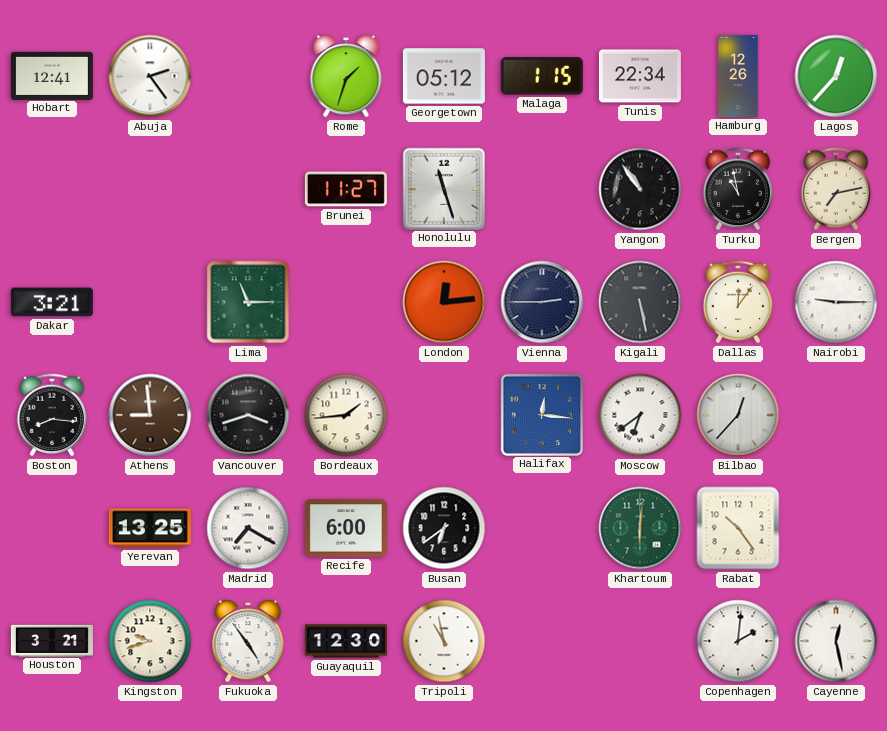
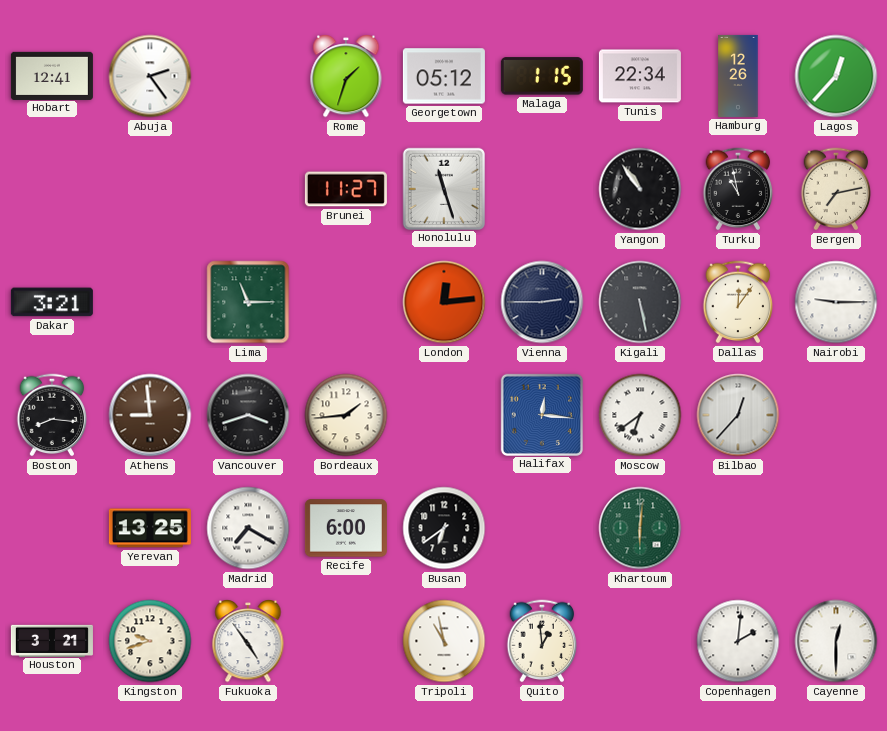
Rabat: 10:24 -> none (738, 528)
Guayaquil: 12:30 -> none (346, 641)
Quito: none -> 12:59 (542, 641)
Cayenne: 12:28 -> 12:30 (836, 641)
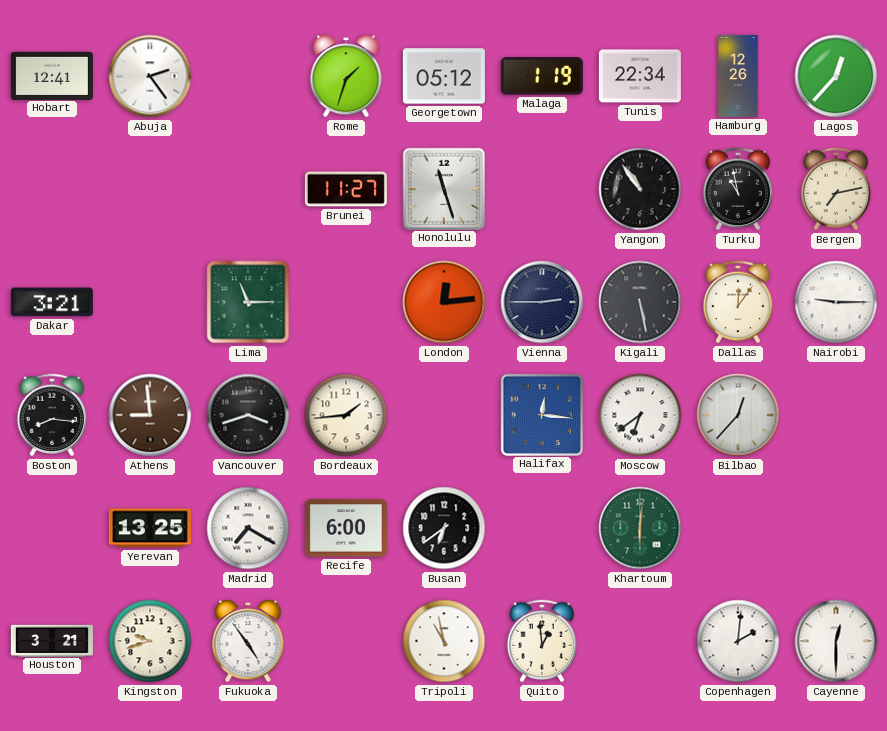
Malaga: 1:15 -> 1:19 (542, 76)
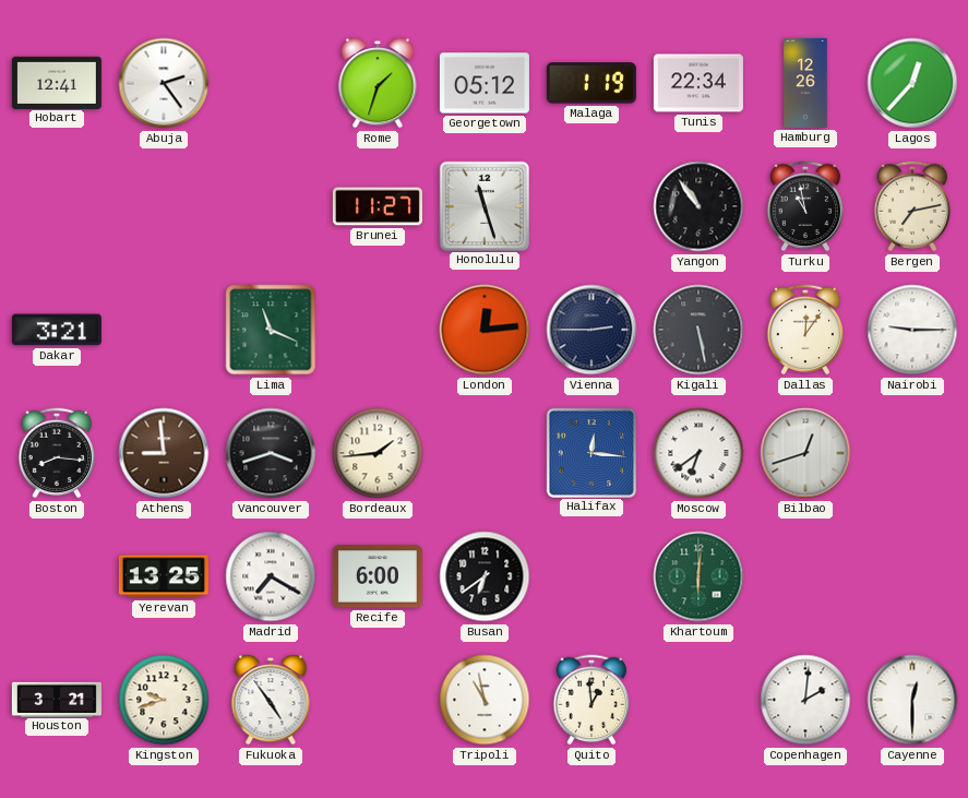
Lima: 11:15 -> 11:19 (271, 330)
Bilbao: 12:37 -> 12:42 (805, 453)
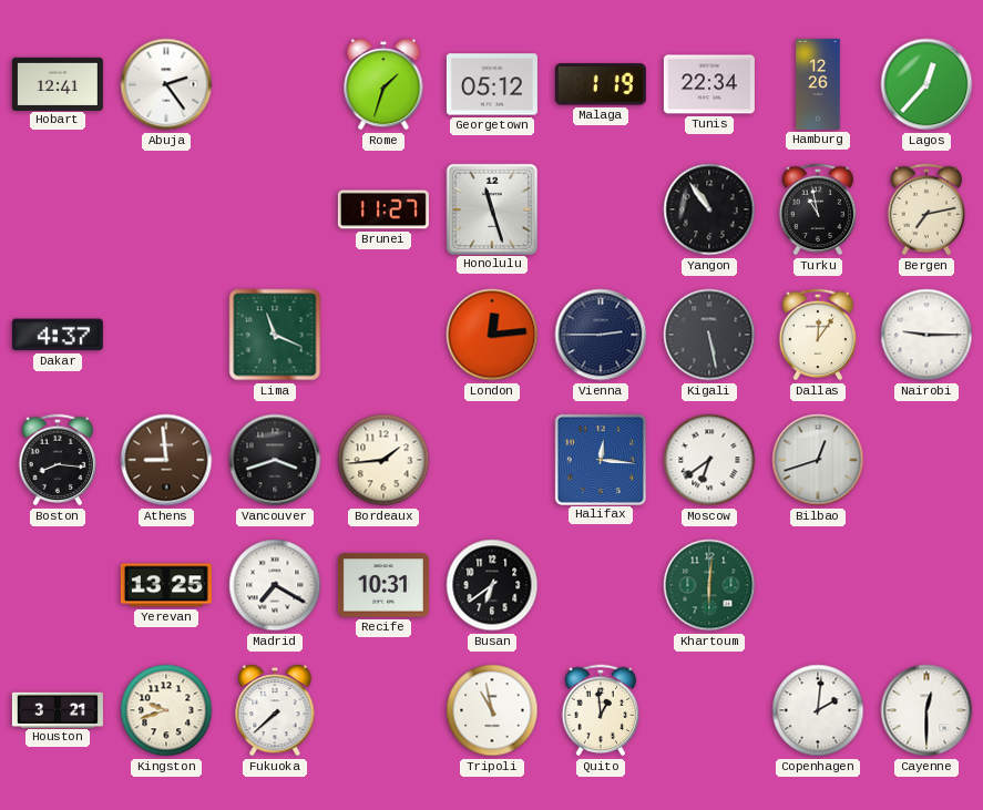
Dakar: 3:21 -> 4:37 (58, 335)
Recife: 6:00 -> 10:31 (383, 585)
Fukuoka: 4:54 -> 7:38 (275, 711)
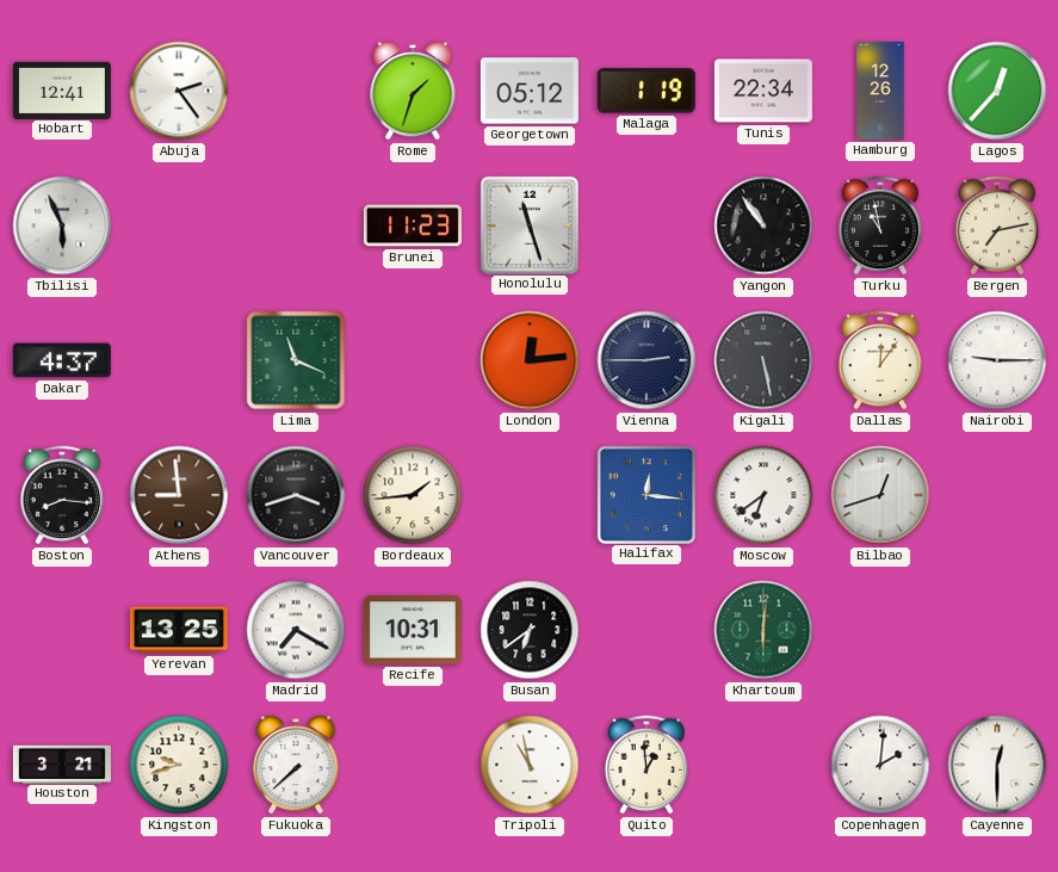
Tbilisi: none -> 5:56 (62, 225)
Brunei: 11:27 -> 11:23 (413, 225)
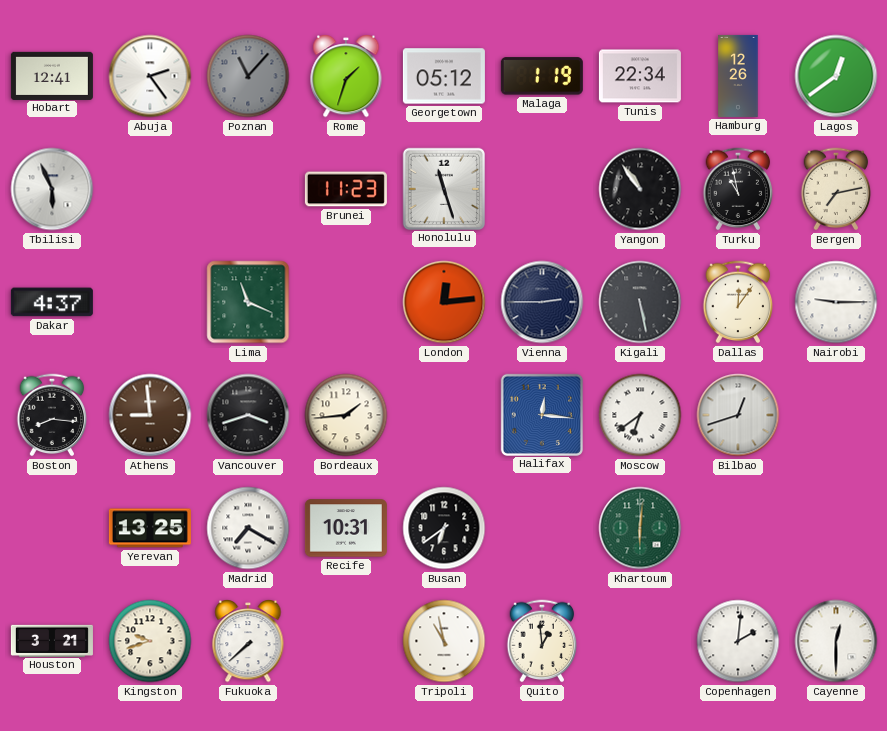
Poznan: none -> 11:07 (248, 76)
Lagos: 12:37 -> 12:39 (836, 76)
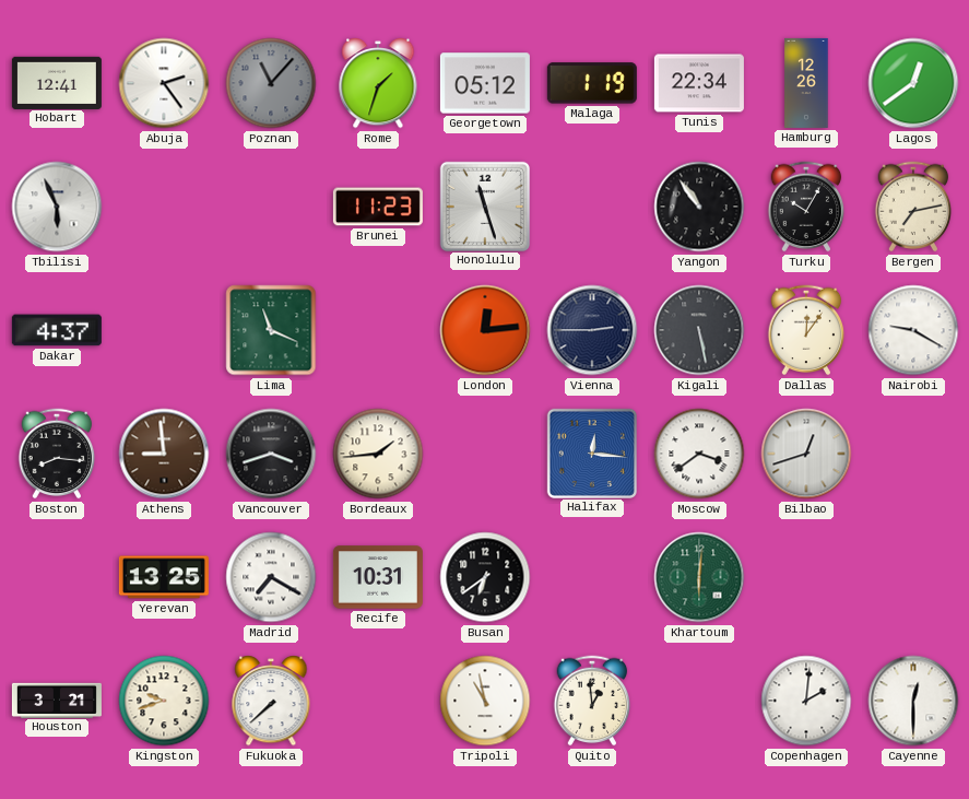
Turku: 10:58 -> 10:05 (806, 207)
Nairobi: 9:15 -> 9:20 (913, 330)
Moscow: 6:39 -> 3:39 (699, 454)
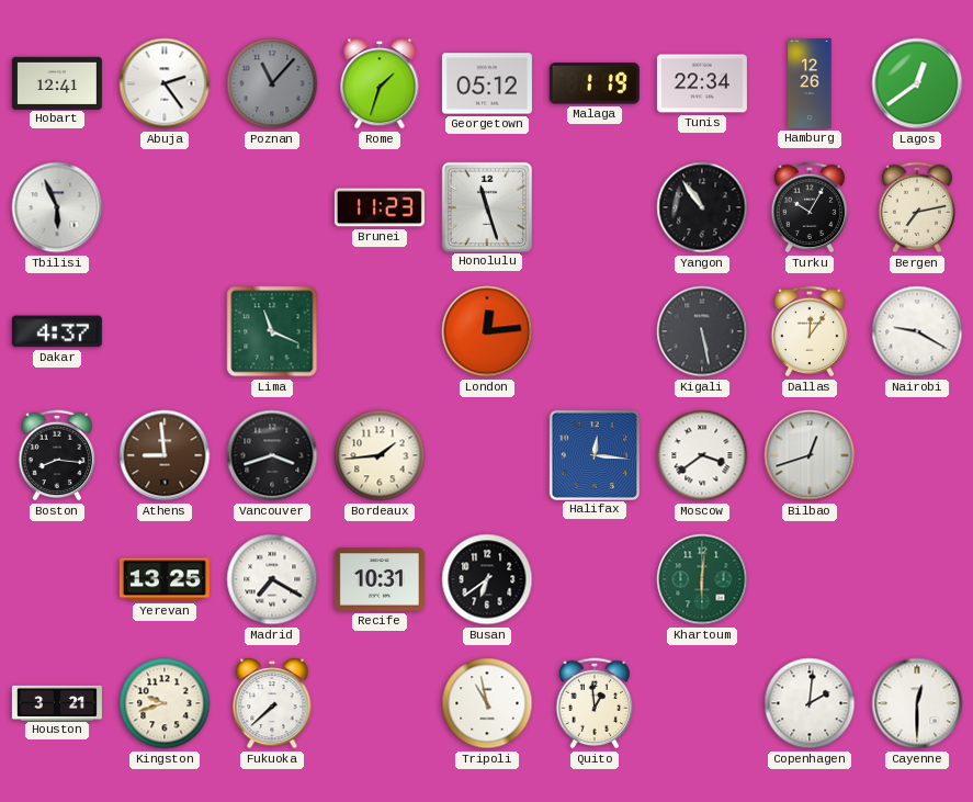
Vienna: 2:45 -> none (592, 330)
